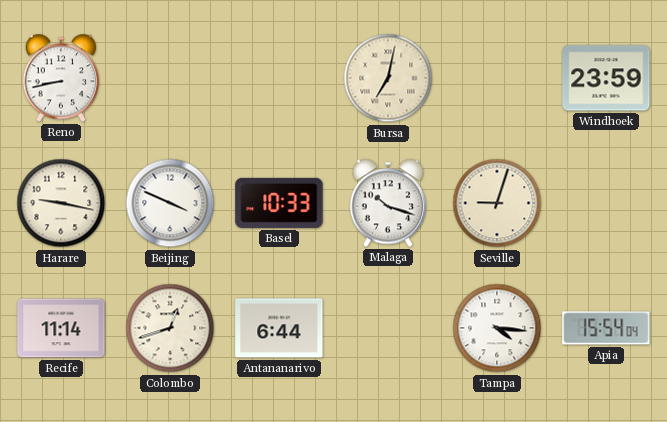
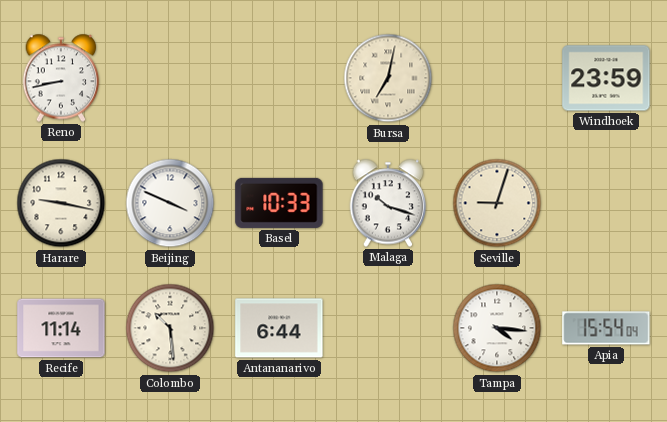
Colombo: 12:42 -> 10:29 (170, 328)
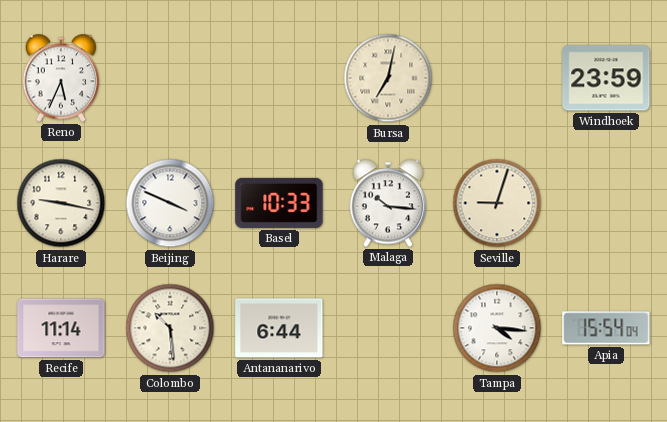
Reno: 8:43 -> 5:34 (61, 78)
Malaga: 10:18 -> 10:16 (388, 203)
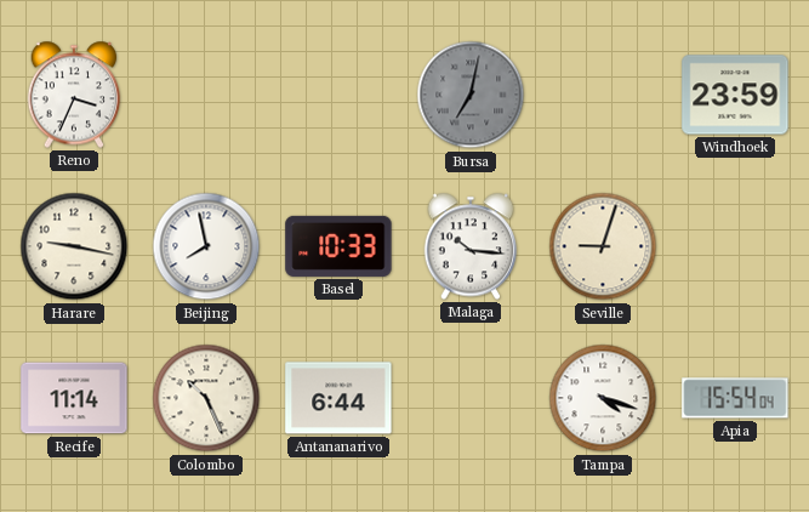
Reno: 5:34 -> 3:34 (74, 95)
Bursa dial: cream -> grey (471, 95)
Beijing: 3:49 -> 7:58 (206, 246)
Colombo: 10:29 -> 10:26 (206, 398)
Tampa: 4:16 -> 4:18 (603, 398)
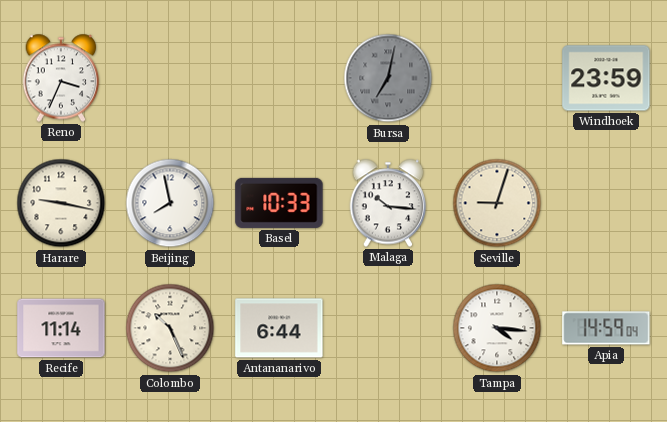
Tampa: 4:18 -> 4:16 (497, 328)
Apia: 15:54 -> 14:59 (606, 328)
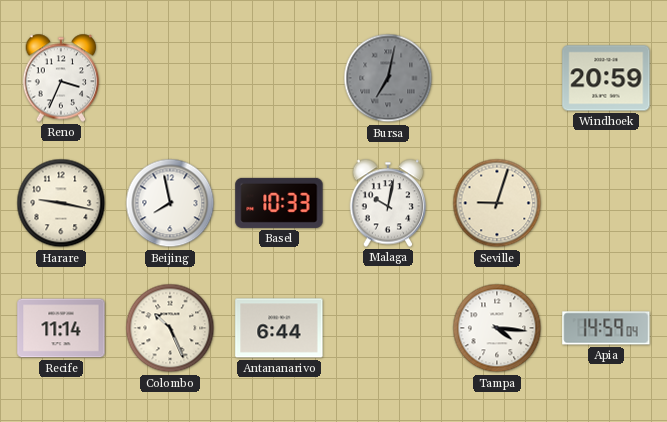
Windhoek: 23:59 -> 20:59 (606, 78)
Malaga: 10:16 -> 10:02 (388, 203)
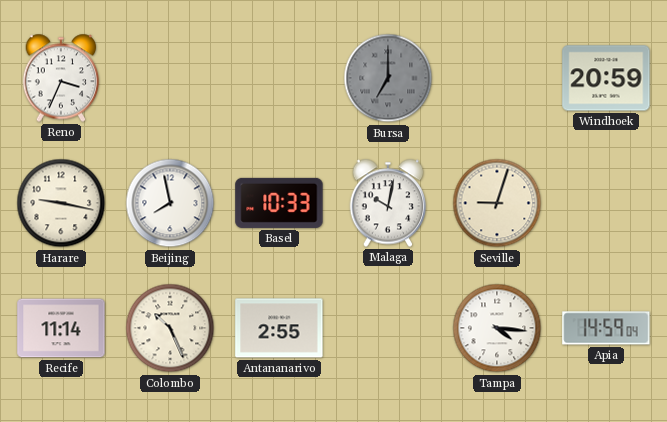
Bursa: 7:02 -> 7:00 (388, 78)
Antananarivo: 6:44 -> 2:55 (279, 328)
